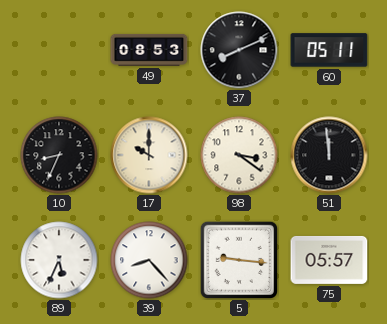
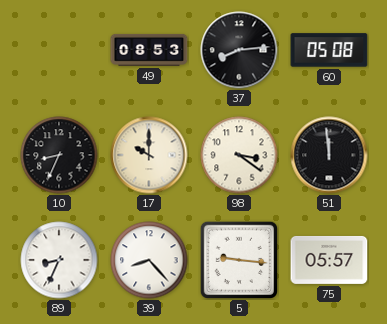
37: 8:11 -> 8:14 (239, 50)
60: 05:11 -> 05:08 (329, 50)
89: 5:34 -> 8:34 (59, 260)
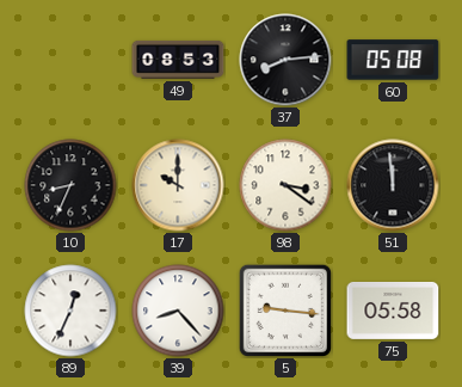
89: 8:34 -> 12:34 (70, 311)
75: 05:57 -> 05:58 (393, 311)
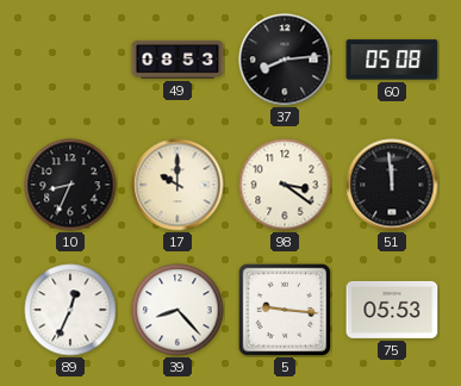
75: 05:58 -> 05:53 (392, 310)
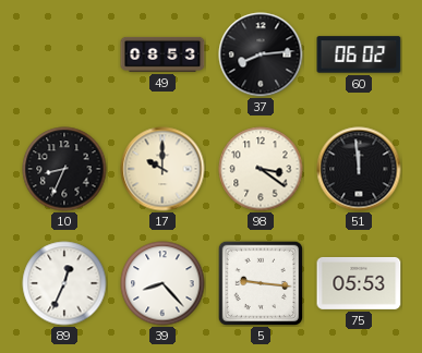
60: 05:08 -> 06:02 (359, 54)
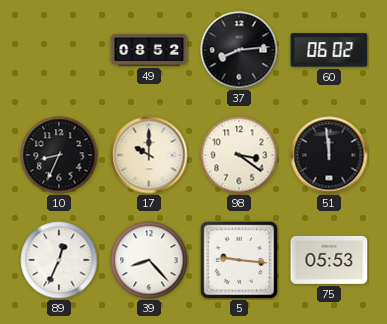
49: 08:53 -> 08:52 (149, 50)
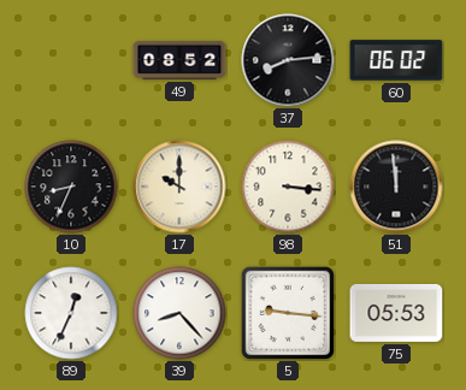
98: 3:21 -> 3:16 (288, 187)
